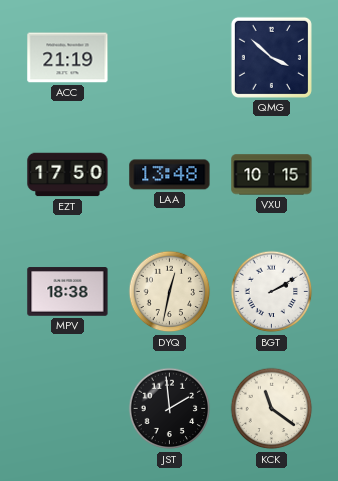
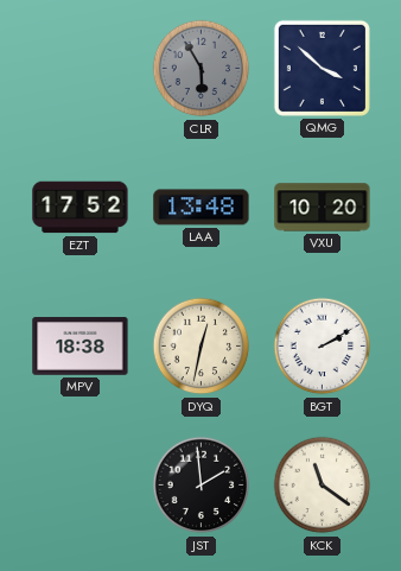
ACC: 21:19 -> none (68, 58)
CLR: none -> 5:55 (202, 69)
EZT: 17:50 -> 17:52 (81, 208)
VXU: 10:15 -> 10:20 (323, 208)
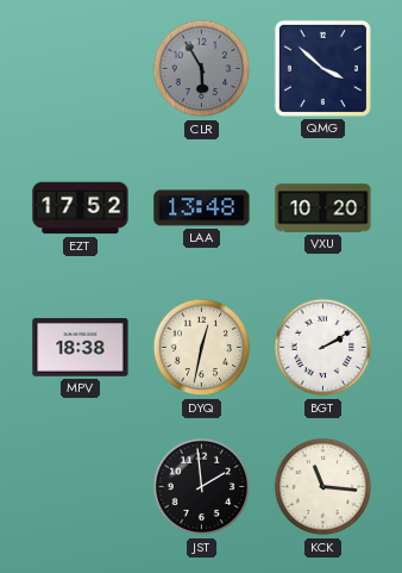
KCK: 11:21 -> 11:16 (324, 487)
